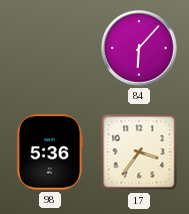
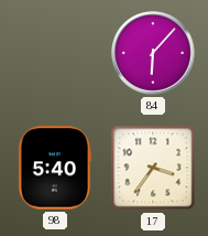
98: 5:36 -> 5:40 (55, 168)
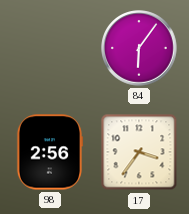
84: 6:07 -> 6:06 (139, 48)
98: 5:40 -> 2:56 (50, 152)
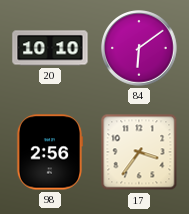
20: none -> 10:10 (50, 48)
84: 6:06 -> 6:09 (139, 48)
